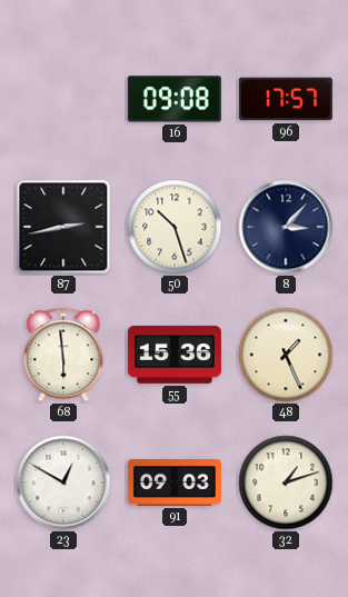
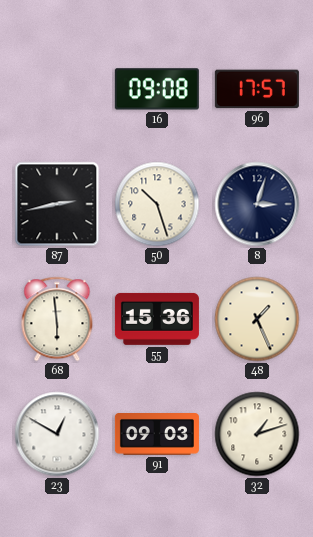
8: 3:07 -> 3:03 (257, 204)
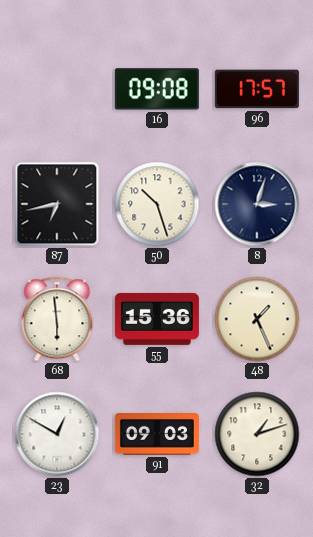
87: 2:43 -> 6:43 (57, 204)
